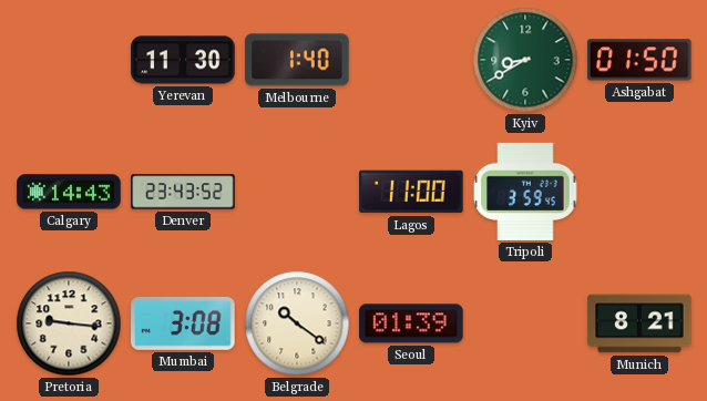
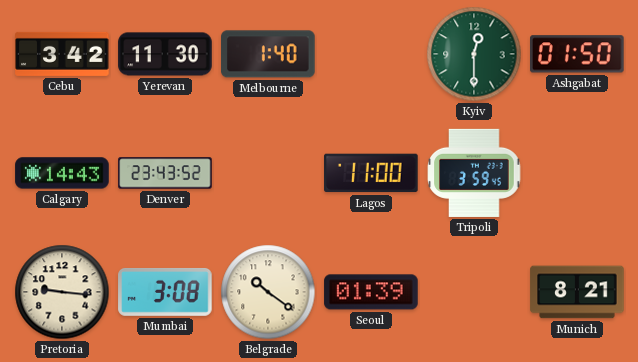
Cebu: none -> 3:42 (62, 54)
Kyiv: 8:40 -> 12:30 (474, 54)
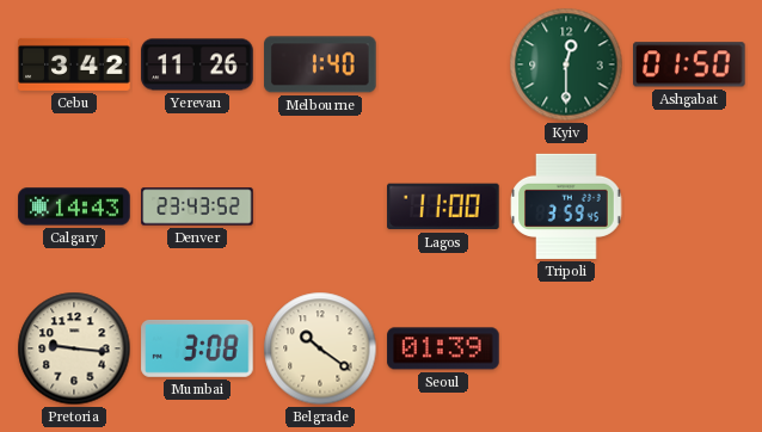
Yerevan: 11:30 -> 11:26 (197, 64)
Munich: 8:21 -> none (577, 292)
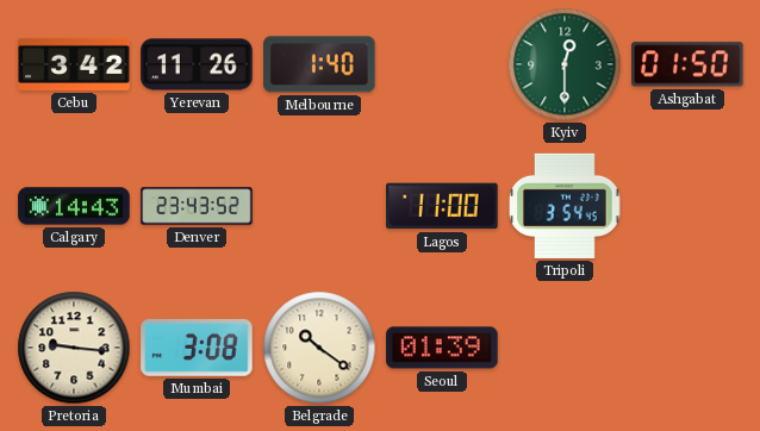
Tripoli: 3:59 -> 3:54 (565, 206)
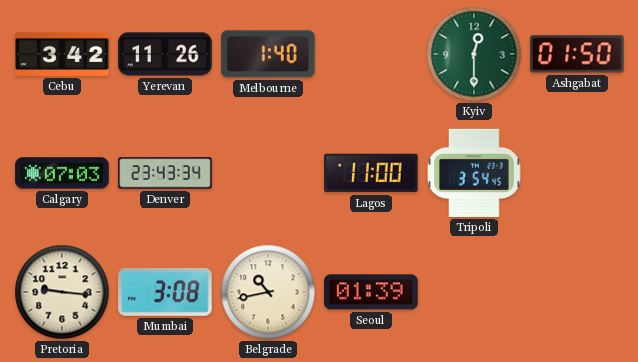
Calgary: 14:43 -> 07:03 (62, 173)
Denver: 23:43:52 -> 23:43:34 (165, 173)
Belgrade: 10:21 -> 10:43 (268, 292)
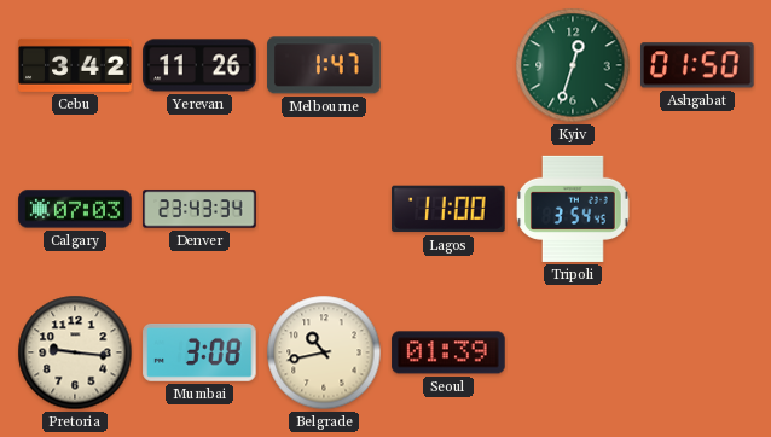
Melbourne: 1:40 -> 1:47 (324, 65)
Kyiv: 12:30 -> 12:33 (573, 65)
